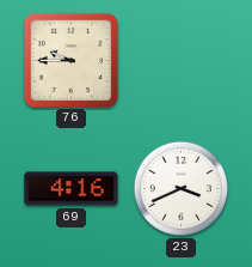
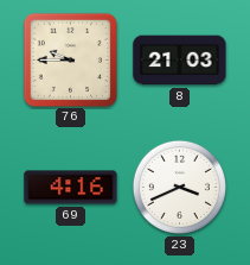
8: none -> 21:03 (180, 61)
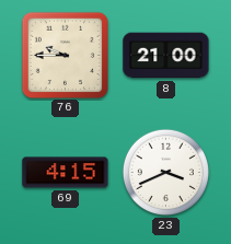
8: 21:03 -> 21:00 (166, 56)
69: 4:16 -> 4:15 (66, 173)
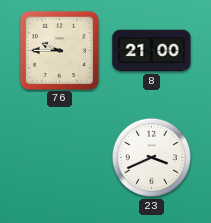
69: 4:15 -> none (66, 173)
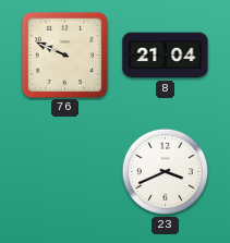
76: 9:45 -> 9:49 (64, 54)
8: 21:00 -> 21:04 (166, 56)
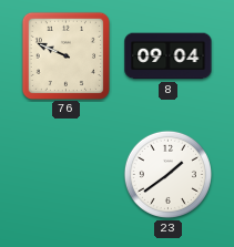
8: 21:04 -> 09:04 (169, 56)
23: 3:41 -> 1:39 (167, 174)
